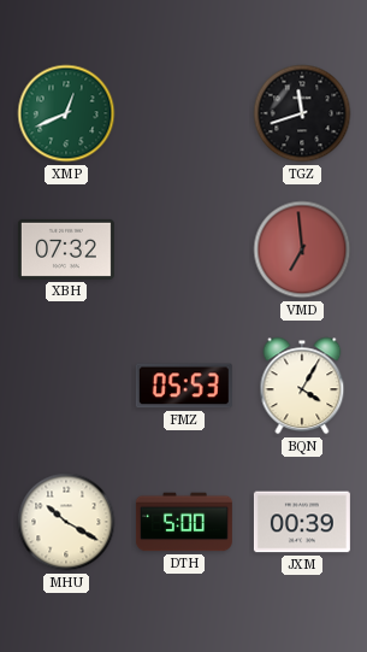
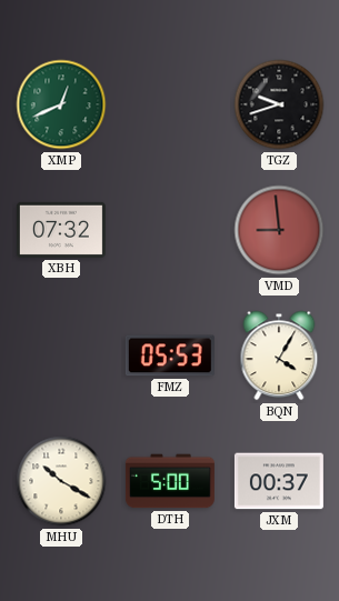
TGZ: 11:42 -> 9:42 (279, 104)
VMD: 6:59 -> 8:59 (279, 230)
JXM: 00:39 -> 00:37 (279, 481)
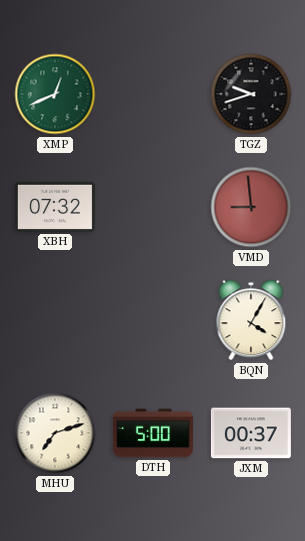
FMZ: 05:53 -> none (170, 355)
MHU: 10:20 -> 7:12 (55, 433)
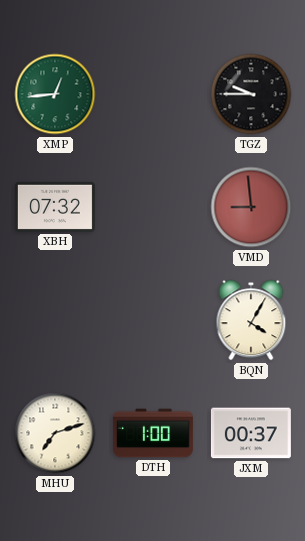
XMP: 12:41 -> 12:44 (55, 94)
TGZ: 9:42 -> 9:45 (251, 94)
DTH: 5:00 -> 1:00 (153, 433)
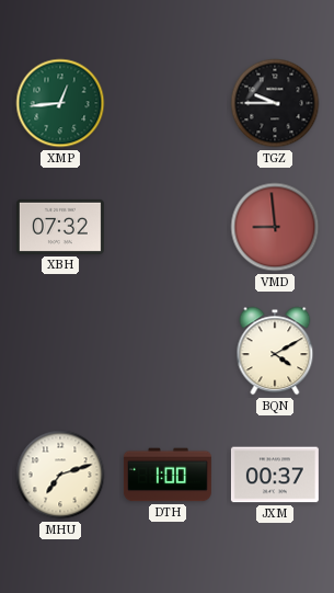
BQN: 4:05 -> 4:10 (275, 351)
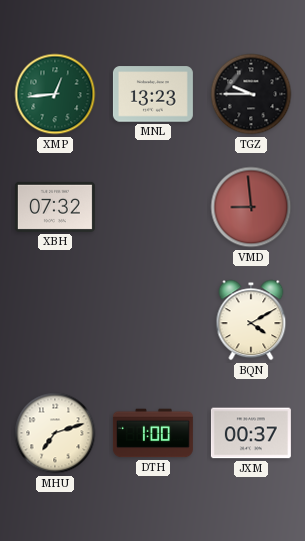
MNL: none -> 13:23 (153, 94)
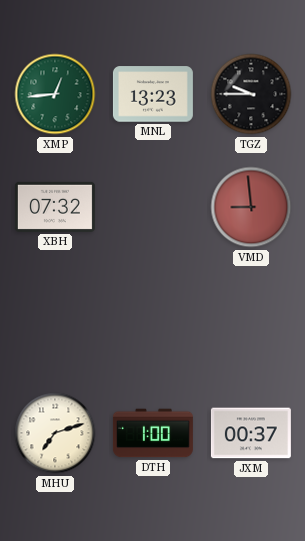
BQN: 4:10 -> none (251, 320)
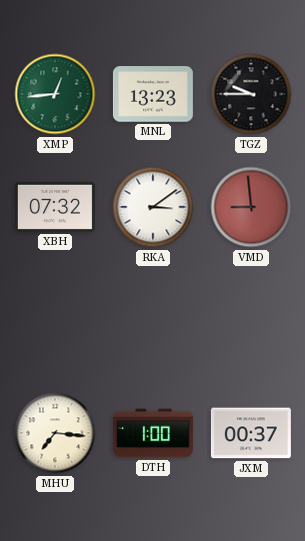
RKA: none -> 3:09 (153, 207)
MHU: 7:12 -> 7:16 (55, 433)
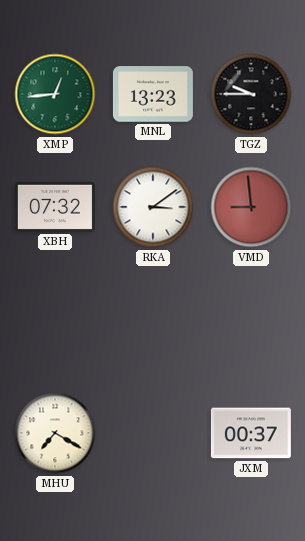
MHU: 7:16 -> 7:20 (55, 433)
DTH: 1:00 -> none (153, 433)
